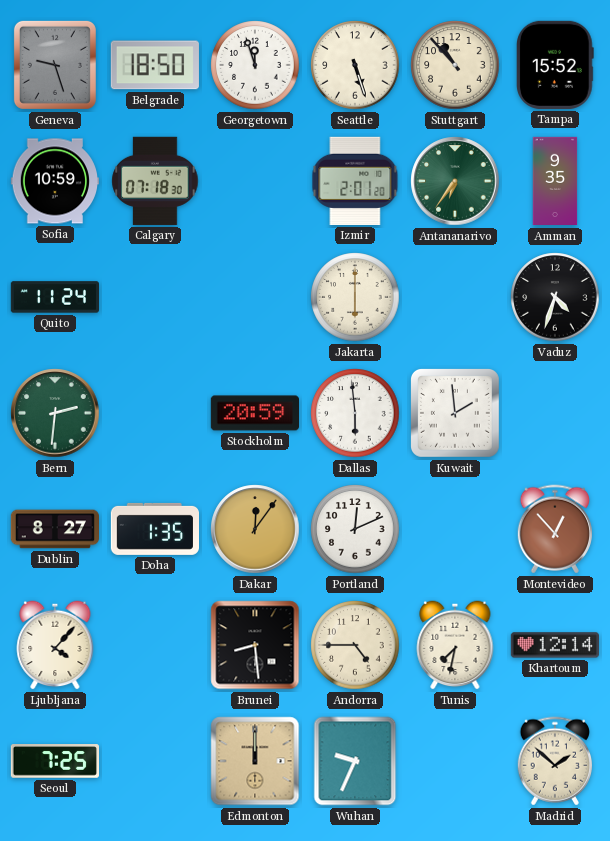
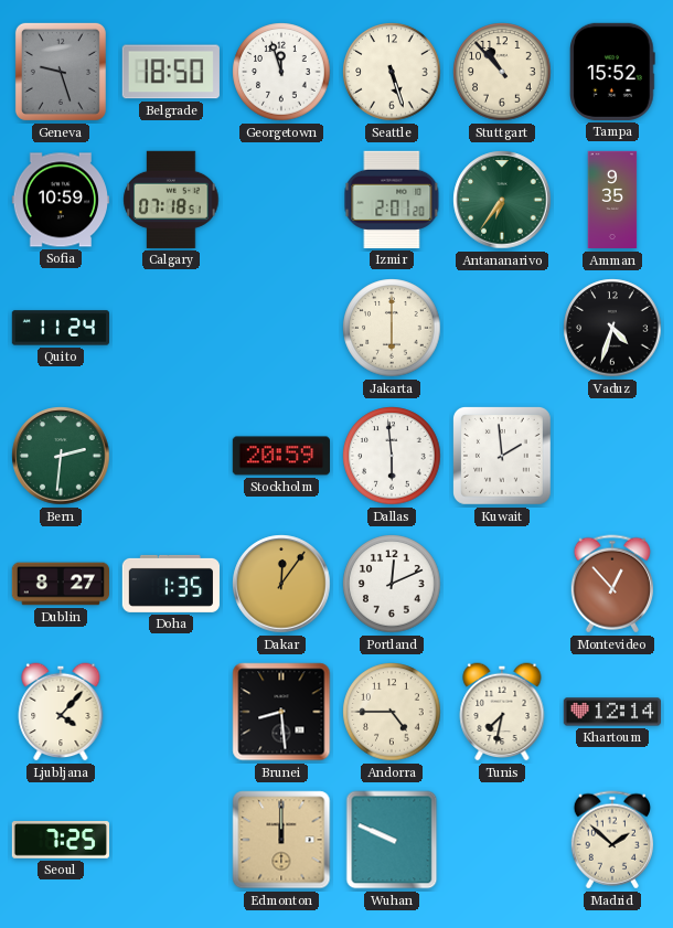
Calgary: 07:18:30 -> 07:18:51 (171, 200)
Wuhan: 9:34 -> 9:49 (392, 840)
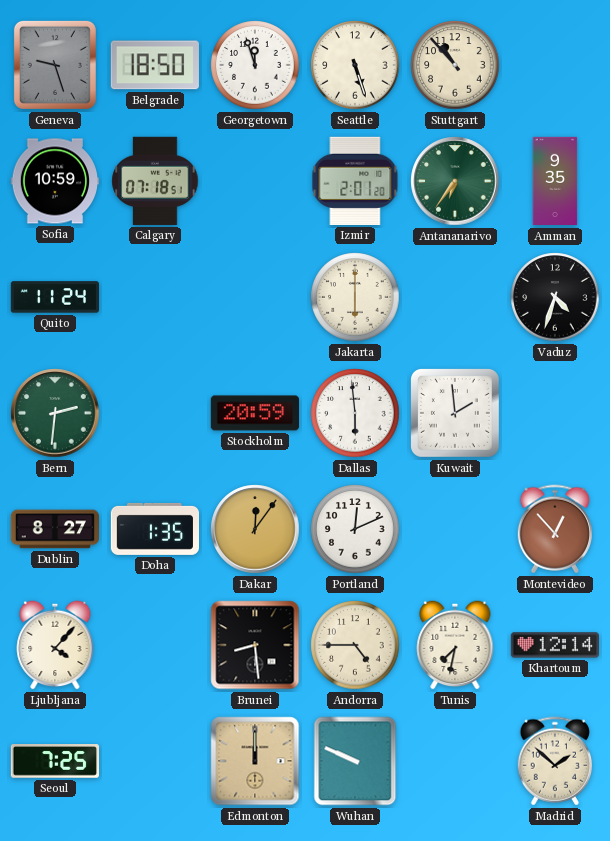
Tampa: 15:52 -> none (613, 72)
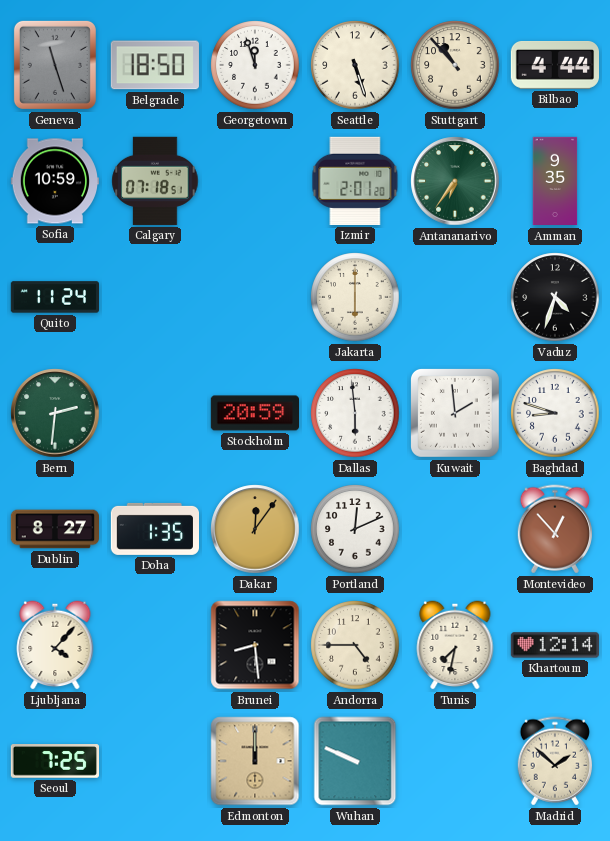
Geneva: 9:27 -> 11:27 (55, 65)
Bilbao: none -> 4:44 (554, 65)
Baghdad: none -> 8:48 (555, 413)
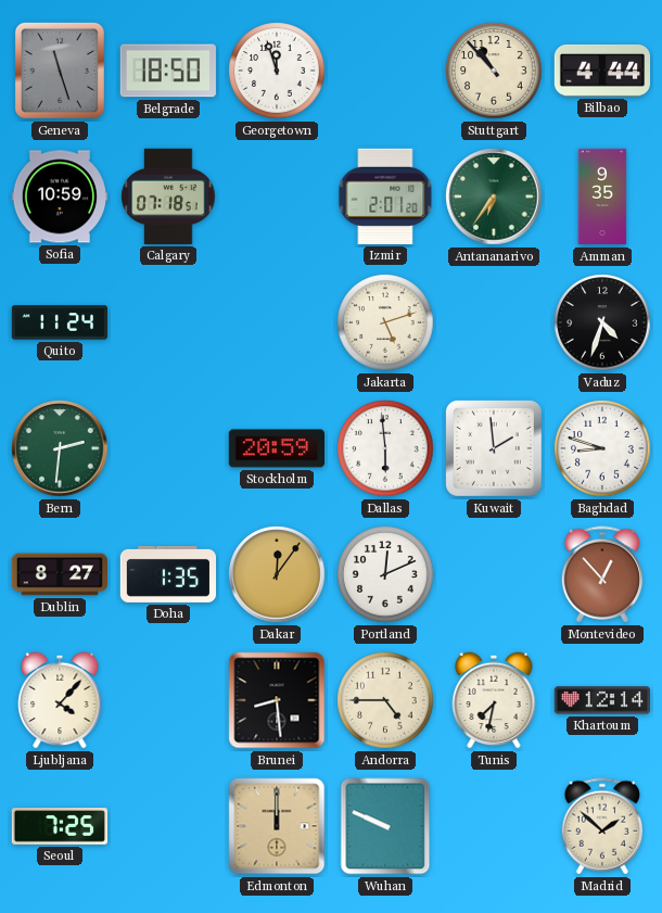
Seattle: 5:27 -> none (355, 65)
Jakarta: 6:00 -> 5:12 (385, 322)
